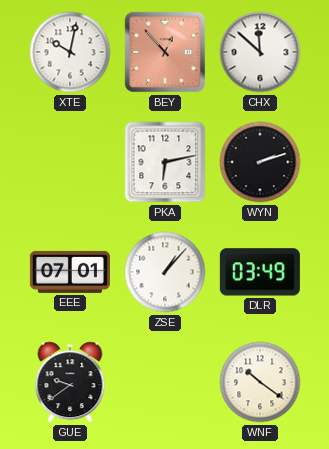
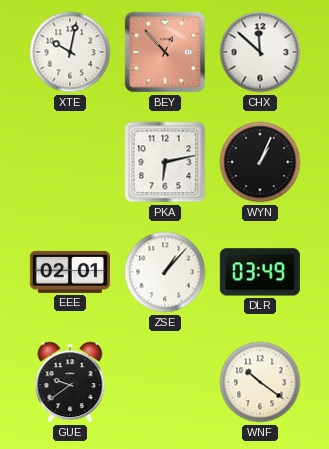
WYN: 2:12 -> 1:04 (260, 162)
EEE: 07:01 -> 02:01 (70, 272)
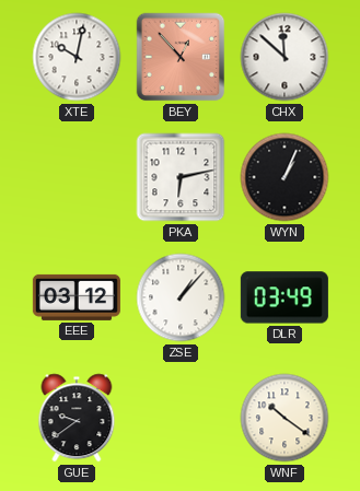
EEE: 02:01 -> 03:12 (77, 297)
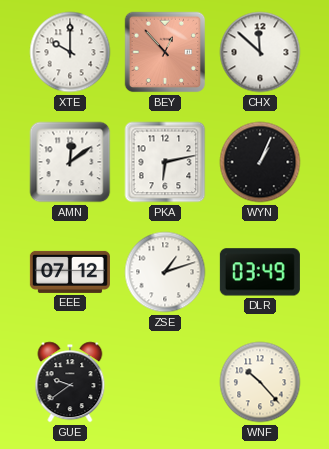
XTE: 10:02 -> 10:00 (70, 52)
AMN: none -> 12:09 (70, 162)
EEE: 03:12 -> 07:12 (70, 272)
ZSE: 1:07 -> 1:12 (165, 272)
WNF: 10:21 -> 10:23 (260, 382)
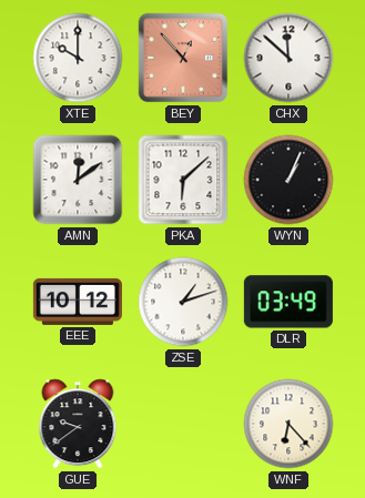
PKA: 6:13 -> 6:08 (183, 180)
EEE: 07:12 -> 10:12 (78, 302)
WNF: 10:23 -> 6:23 (288, 424)
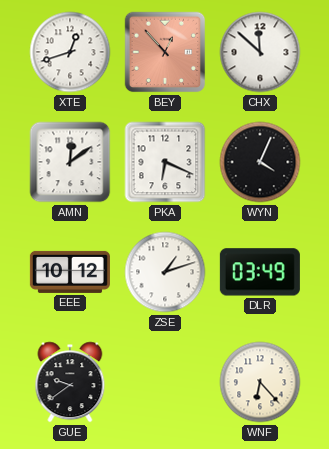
XTE: 10:00 -> 12:42 (70, 52)
PKA: 6:08 -> 6:19 (165, 162)
WYN: 1:04 -> 4:04 (260, 162)
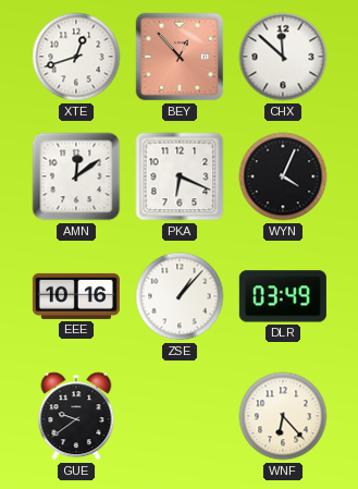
EEE: 10:12 -> 10:16 (76, 296)
ZSE: 1:12 -> 1:07 (180, 296)
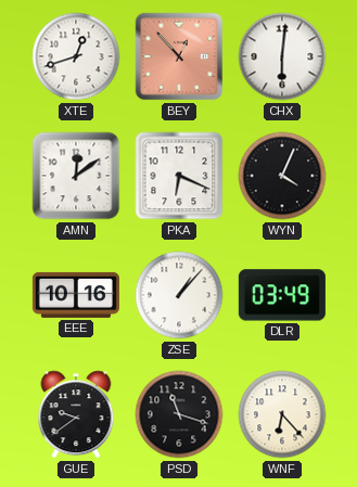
CHX: 11:52 -> 6:01 (282, 56)
PSD: none -> 11:18 (179, 414)
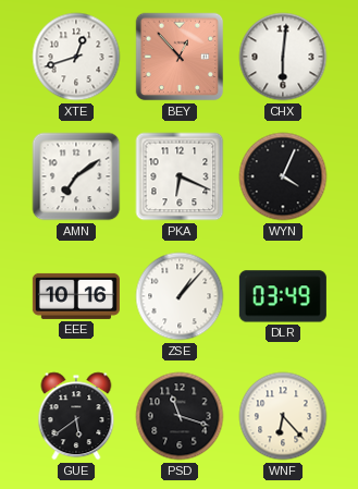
AMN: 12:09 -> 7:09 (76, 176)
GUE: 9:39 -> 5:39 (76, 416)
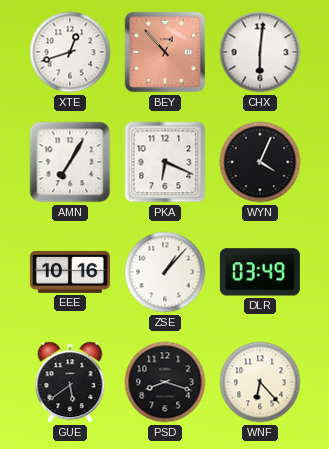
AMN: 7:09 -> 7:05 (70, 162)
PSD: 11:18 -> 8:18 (165, 382)
